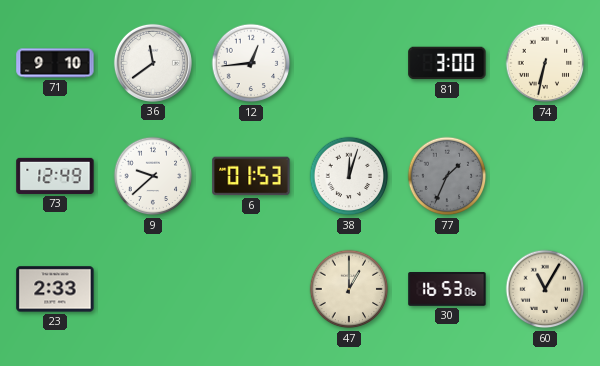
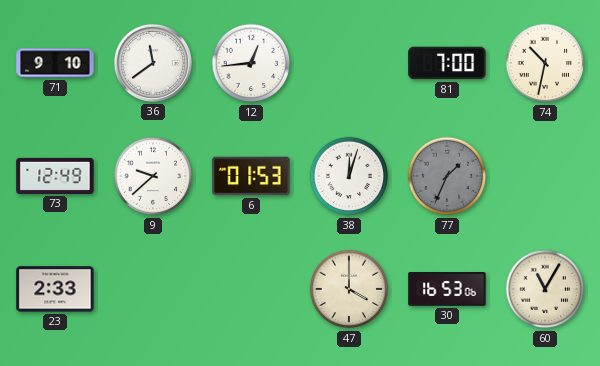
81: 3:00 -> 7:00 (447, 63)
74: 6:32 -> 10:32 (545, 63)
47: 1:00 -> 4:00 (349, 289)
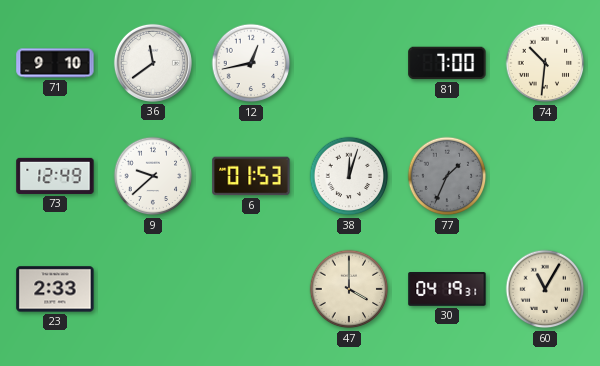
12: 12:44 -> 12:43 (251, 63)
74: 10:32 -> 10:31 (545, 63)
30: 16:53 -> 04:19 (447, 290)
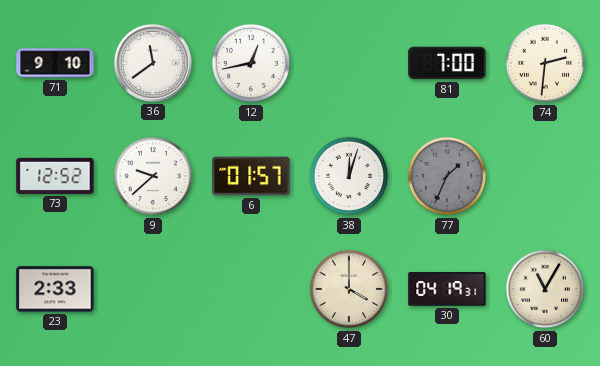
74: 10:31 -> 2:31 (545, 63)
73: 12:49 -> 12:52 (55, 176)
6: 01:53 -> 01:57 (251, 176)
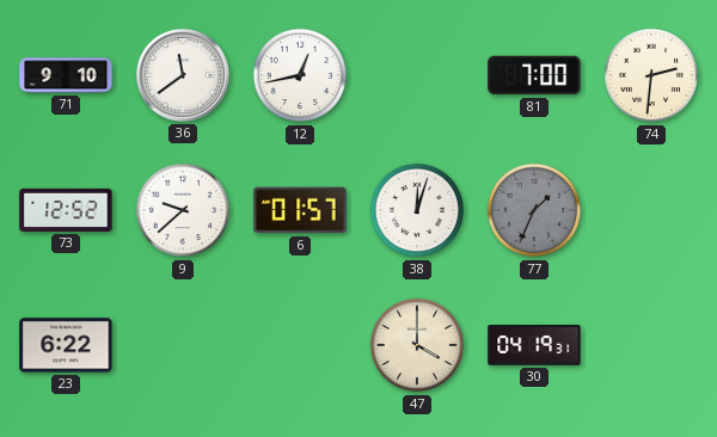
23: 2:33 -> 6:22 (66, 345)
60: 11:05 -> none (545, 289)
